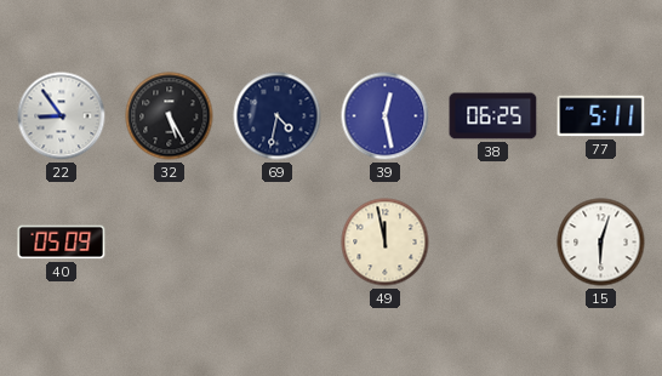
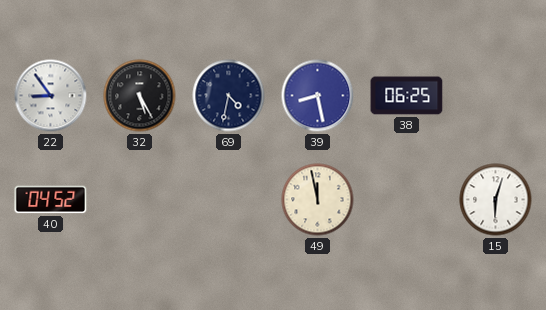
39: 12:28 -> 8:28 (318, 96)
77: 5:11 -> none (601, 116)
40: 05:09 -> 04:52 (51, 200)
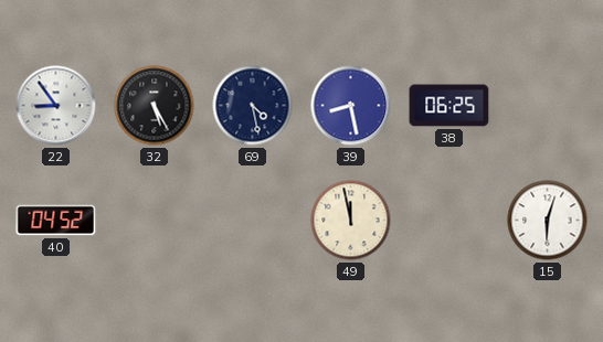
69: 4:32 -> 4:28 (253, 106)
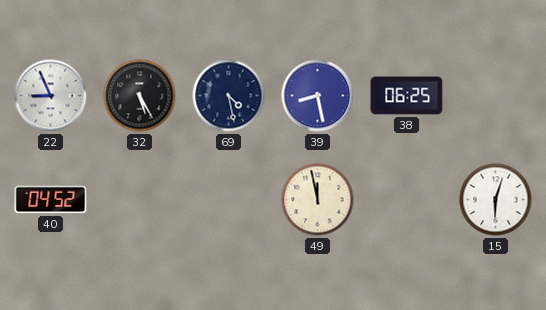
22: 8:54 -> 8:56 (51, 96)
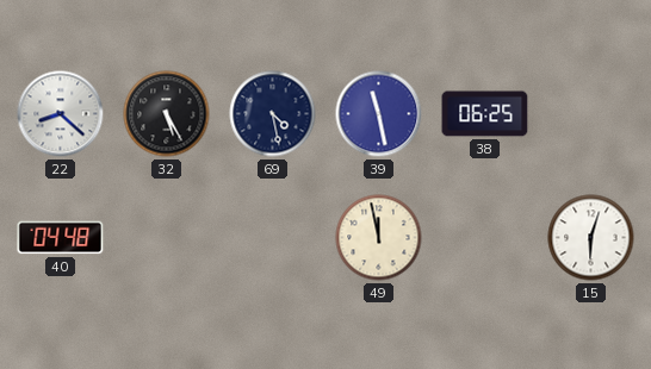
22: 8:56 -> 8:22 (61, 114)
39: 8:28 -> 11:28 (379, 114)
40: 04:52 -> 04:48 (61, 238)
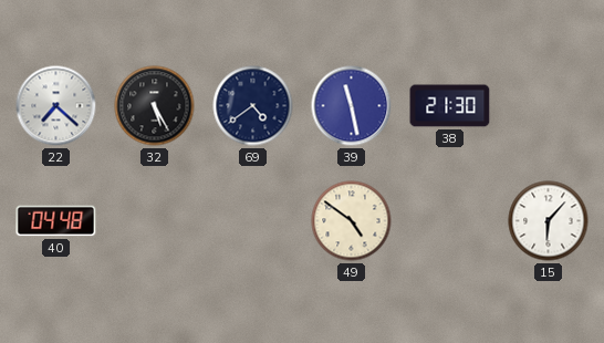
22: 8:22 -> 7:22 (56, 106)
69: 4:28 -> 4:39 (253, 106)
38: 06:25 -> 21:30 (450, 106)
49: 11:58 -> 4:51 (352, 221)
15: 6:03 -> 6:07 (549, 221)
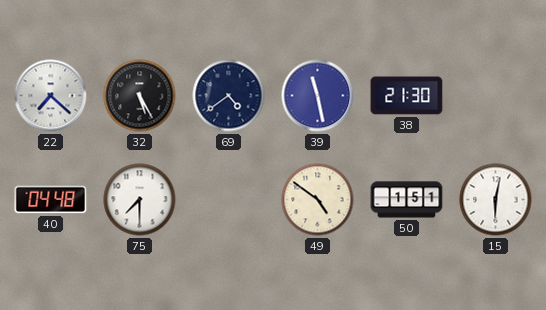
75: none -> 7:30 (140, 200)
50: none -> 1:51 (407, 200)
15: 6:07 -> 6:02 (496, 200)
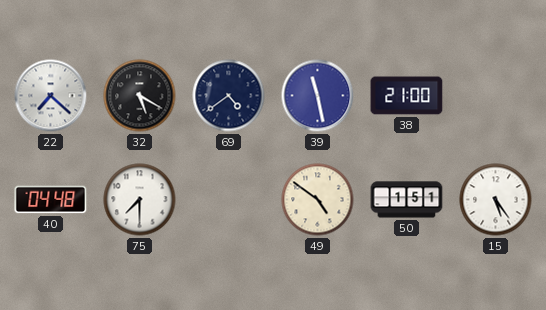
32: 5:25 -> 5:20 (140, 96)
38: 21:30 -> 21:00 (407, 96)
15: 6:02 -> 5:24 (496, 200)
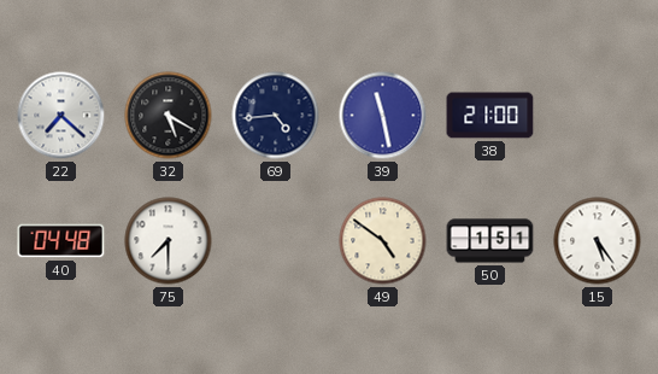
69: 4:39 -> 4:44 (276, 116)
